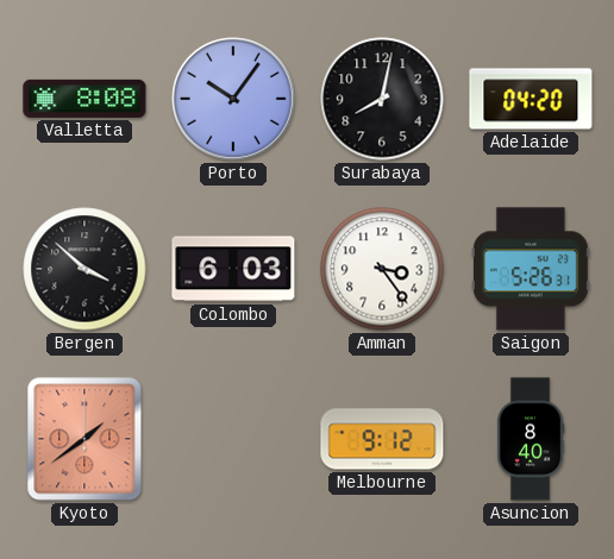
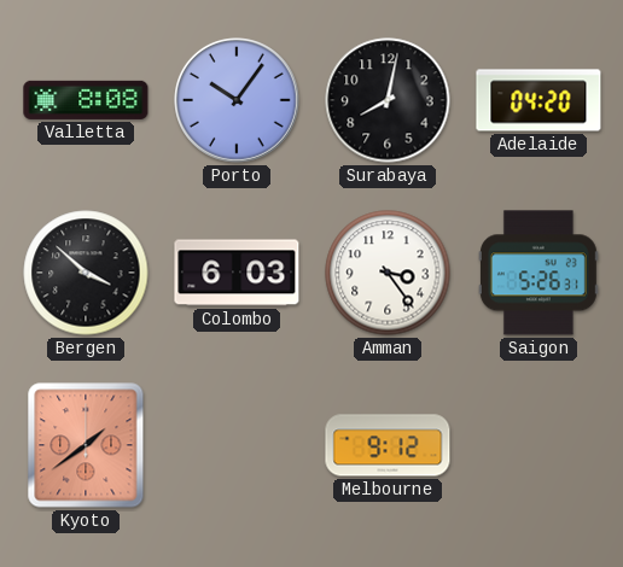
Asuncion: 8:40 -> none (531, 439)
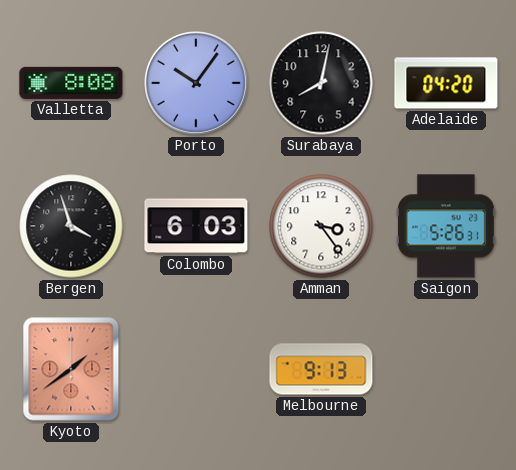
Bergen: 3:52 -> 3:57 (71, 226)
Melbourne: 9:12 -> 9:13 (321, 369)
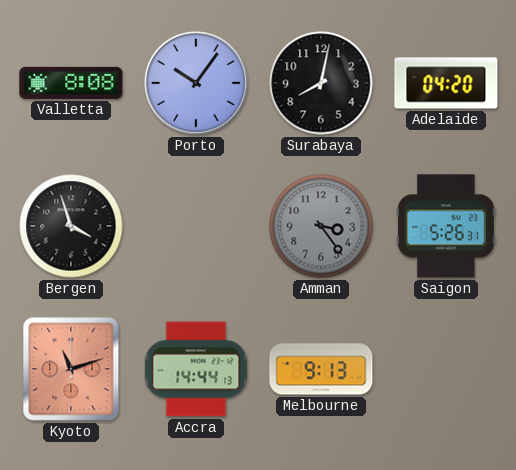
Colombo: 6:03 -> none (196, 226)
Amman dial: white -> grey (321, 226)
Kyoto: 1:39 -> 11:12 (71, 369)
Accra: none -> 14:44 (196, 369)
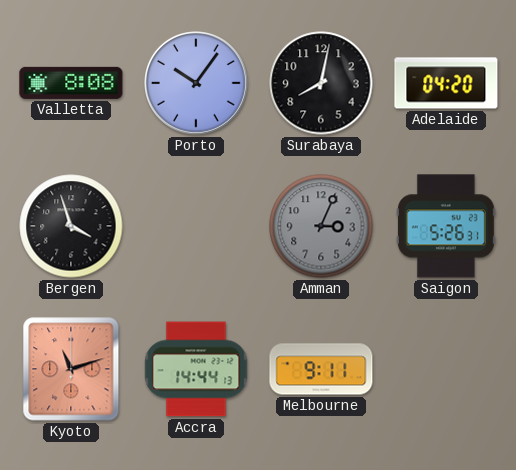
Amman: 3:24 -> 3:04 (321, 226)
Melbourne: 9:13 -> 9:11 (321, 369)
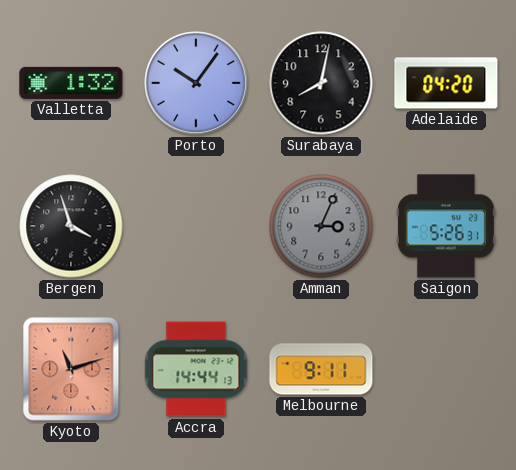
Valletta: 8:08 -> 1:32 (71, 83)
